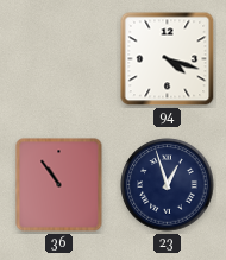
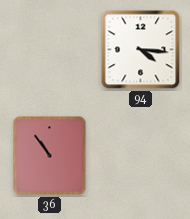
94: 4:18 -> 4:16 (141, 50)
23: 12:57 -> none (168, 185)
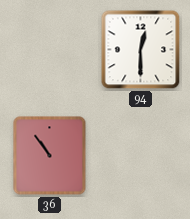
94: 4:16 -> 12:30 (141, 50)
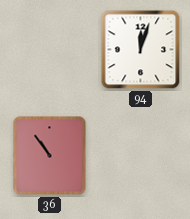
94: 12:30 -> 12:03 (141, 50)
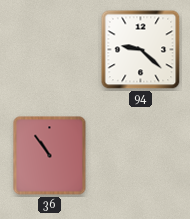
94: 12:03 -> 9:22 (141, 50)
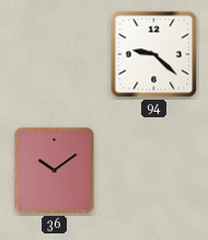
36: 10:54 -> 10:09 (55, 171)
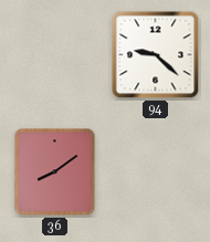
36: 10:09 -> 8:09 (55, 172)
